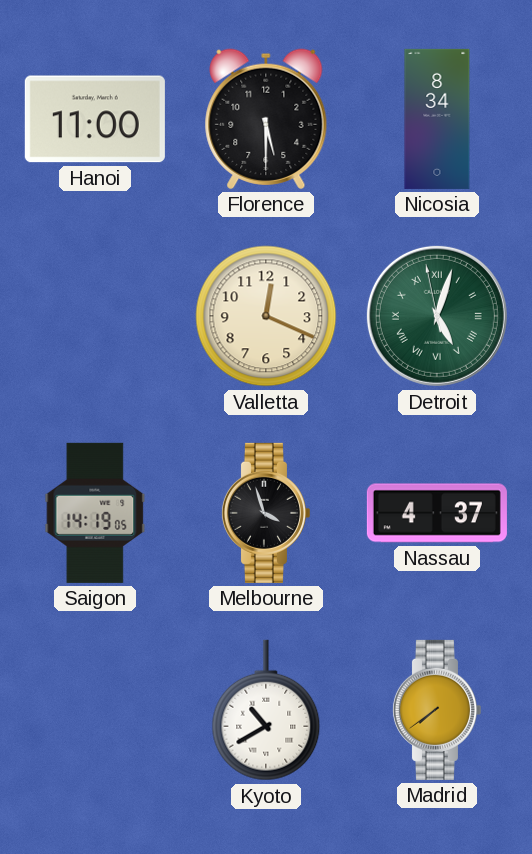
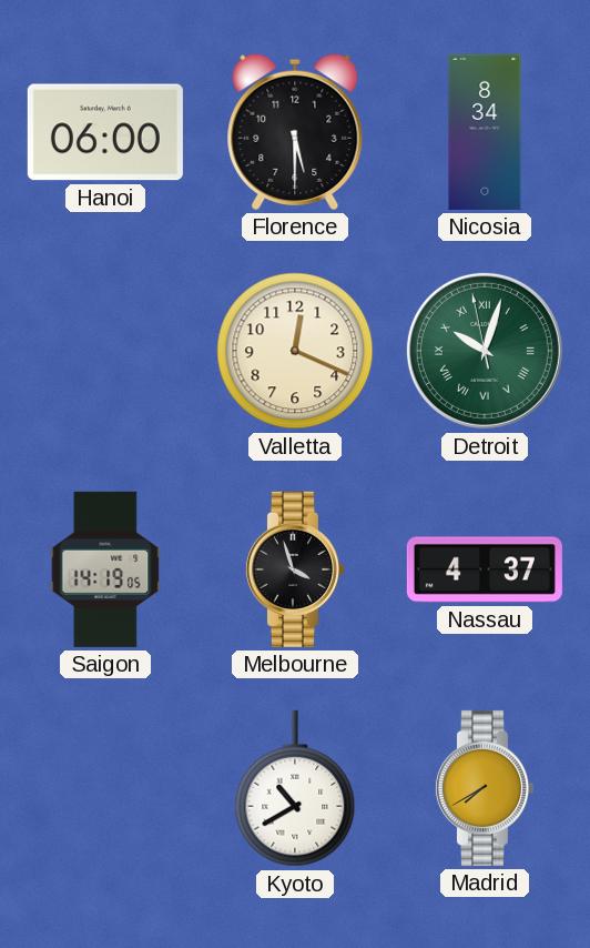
Hanoi: 11:00 -> 06:00 (105, 132)
Detroit: 5:02 -> 10:02 (485, 351)
Madrid: 7:39 -> 7:40 (484, 788)
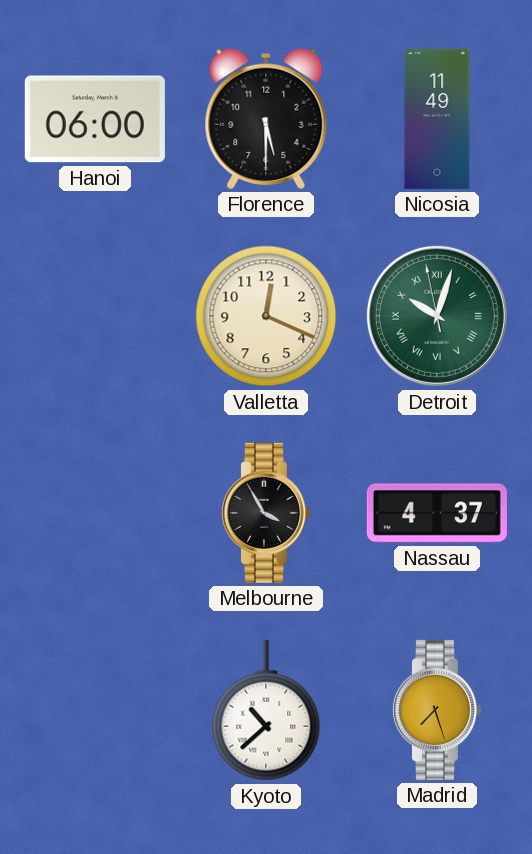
Nicosia: 8:34 -> 11:49 (437, 119)
Saigon: 14:19 -> none (105, 569)
Melbourne: 3:57 -> 3:55 (265, 513)
Kyoto: 10:40 -> 10:38 (266, 710)
Madrid: 7:40 -> 7:27 (436, 710)
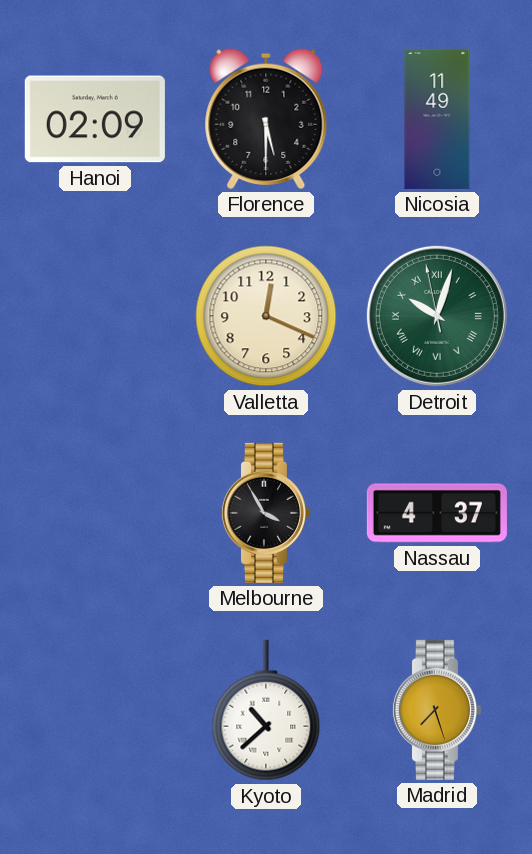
Hanoi: 06:00 -> 02:09 (95, 119)
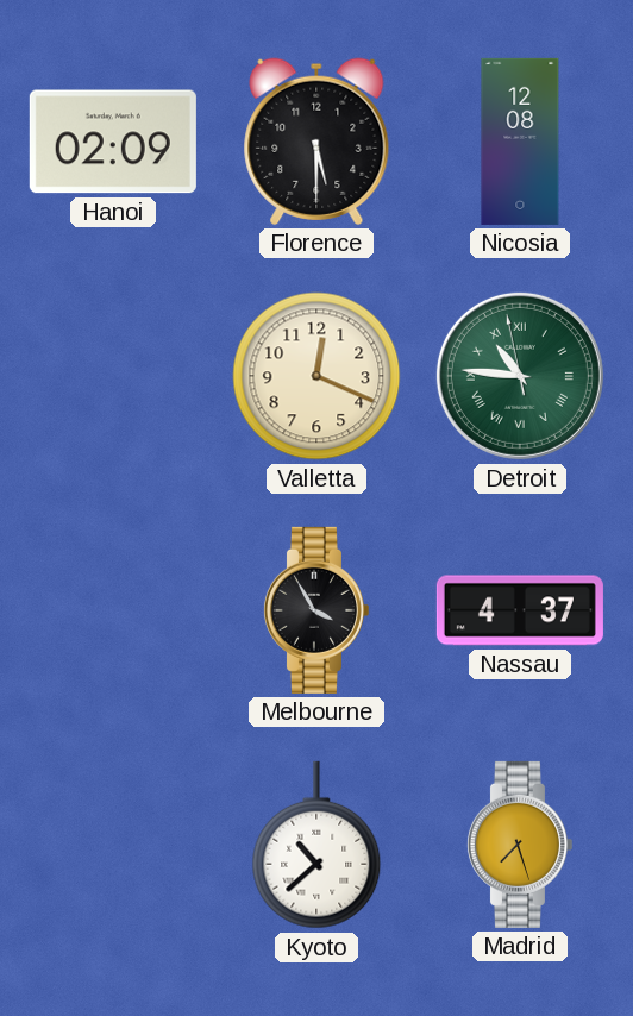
Nicosia: 11:49 -> 12:08 (520, 142)
Detroit: 10:02 -> 10:45 (520, 376)
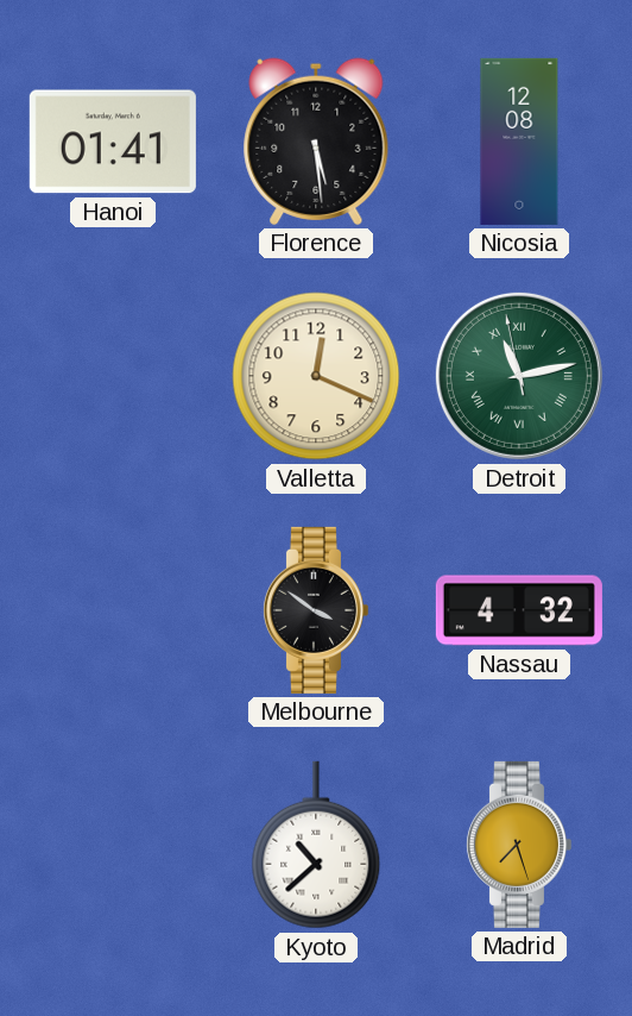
Hanoi: 02:09 -> 01:41 (113, 142)
Florence: 5:30 -> 5:29 (316, 142)
Detroit: 10:45 -> 11:12 (519, 376)
Melbourne: 3:55 -> 3:51 (315, 610)
Nassau: 4:37 -> 4:32 (519, 610)
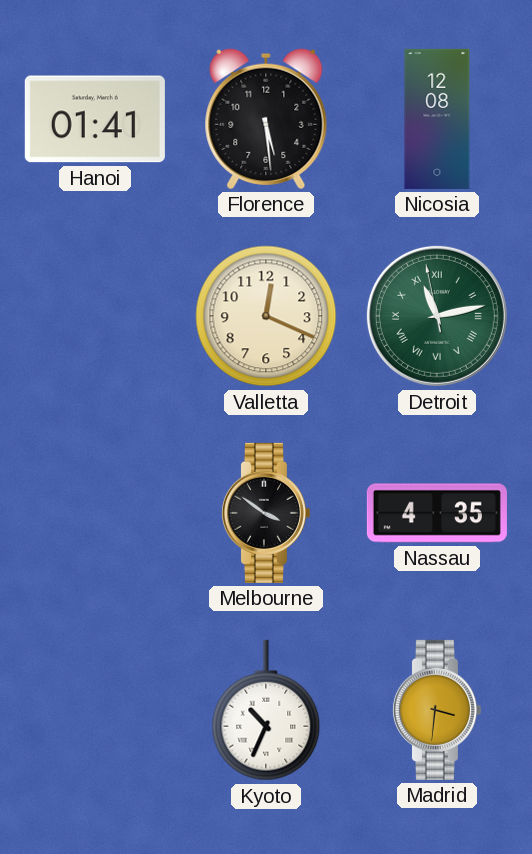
Nassau: 4:32 -> 4:35 (437, 513)
Kyoto: 10:38 -> 10:34 (266, 710)
Madrid: 7:27 -> 3:31 (436, 710)
